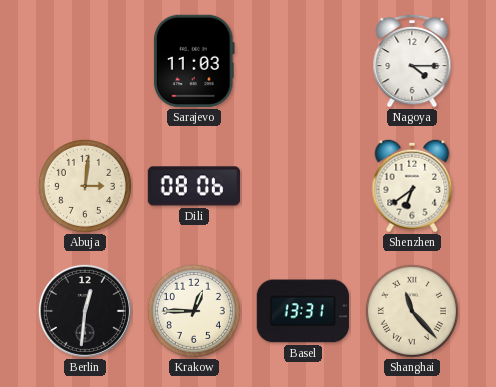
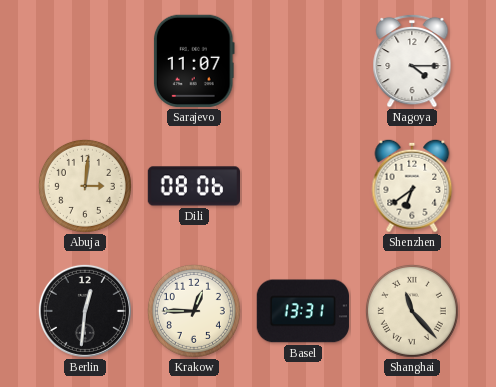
Sarajevo: 11:03 -> 11:07 (194, 61)
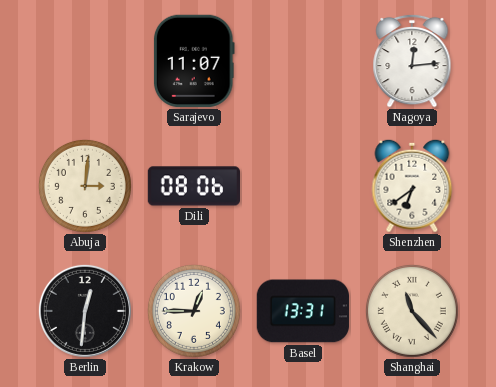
Nagoya: 4:15 -> 12:14 (412, 61)
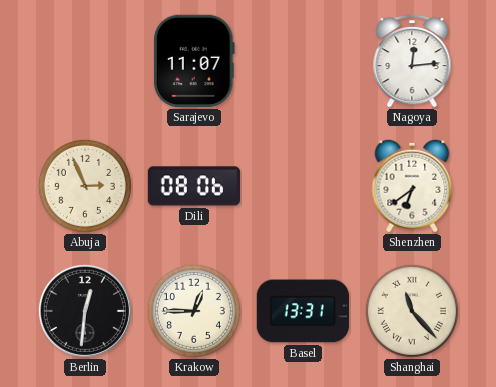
Abuja: 3:01 -> 2:56 (85, 186)
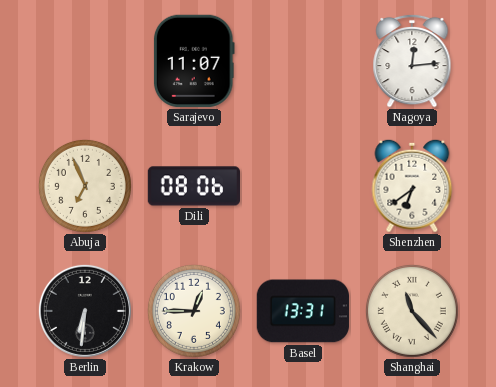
Abuja: 2:56 -> 6:56 (85, 186)
Berlin: 12:31 -> 6:31 (85, 311)
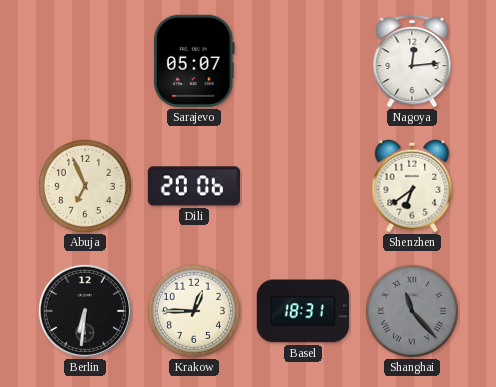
Sarajevo: 11:07 -> 05:07 (194, 61)
Dili: 08:06 -> 20:06 (193, 186)
Basel: 13:31 -> 18:31 (303, 311)
Shanghai dial: cream -> grey (412, 311)
